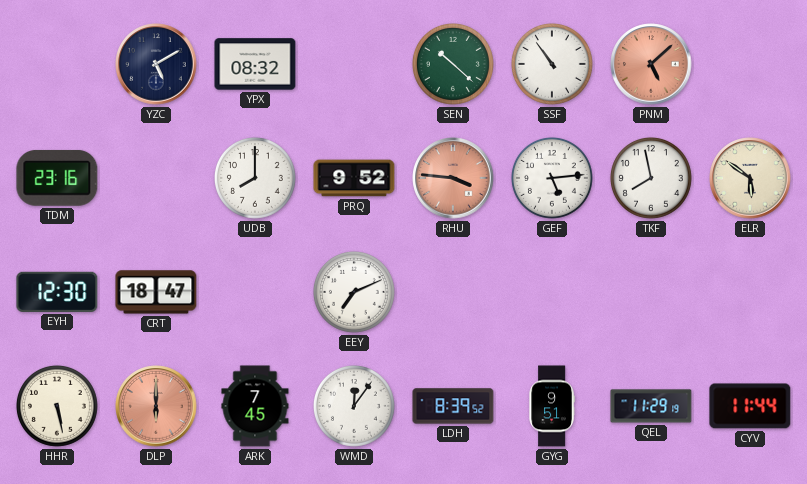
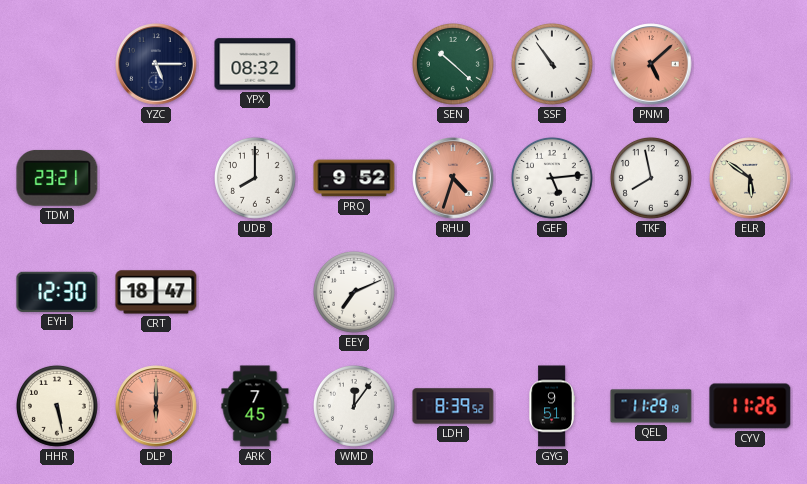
YZC: 5:10 -> 5:15 (156, 64)
TDM: 23:16 -> 23:21 (57, 178)
RHU: 3:46 -> 4:33 (453, 178)
CYV: 11:44 -> 11:26 (750, 406)
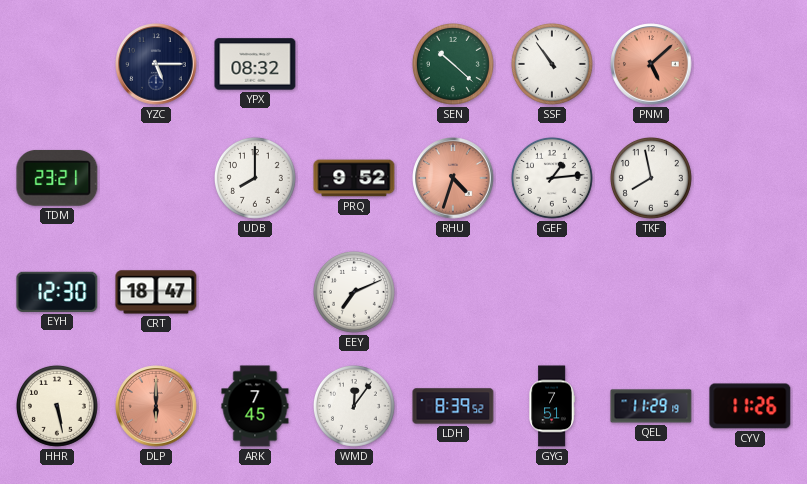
GEF: 5:14 -> 1:14 (552, 178)
ELR: 5:51 -> none (750, 178)
GYG: 9:51 -> 7:51 (552, 406)
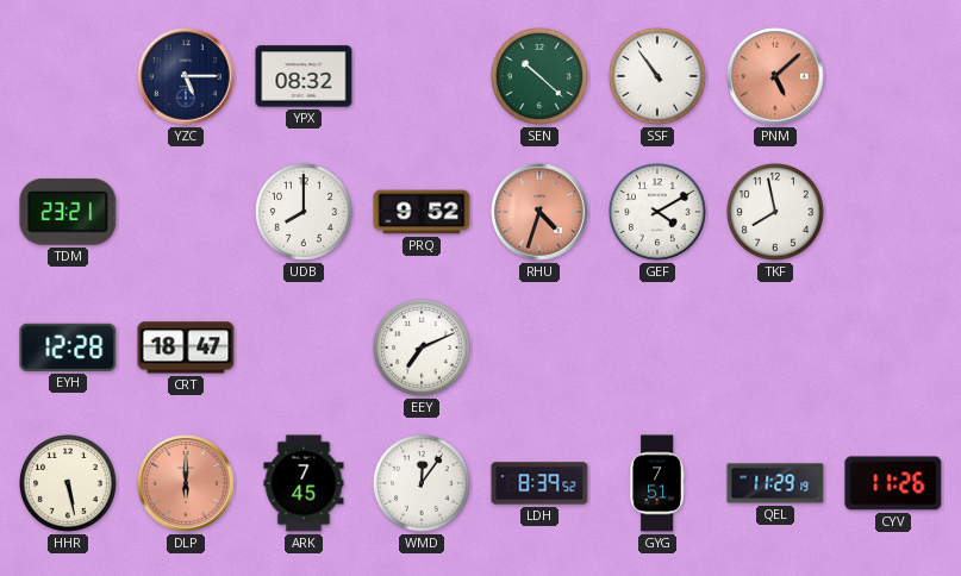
GEF: 1:14 -> 4:10 (657, 212)
EYH: 12:30 -> 12:28 (68, 348)
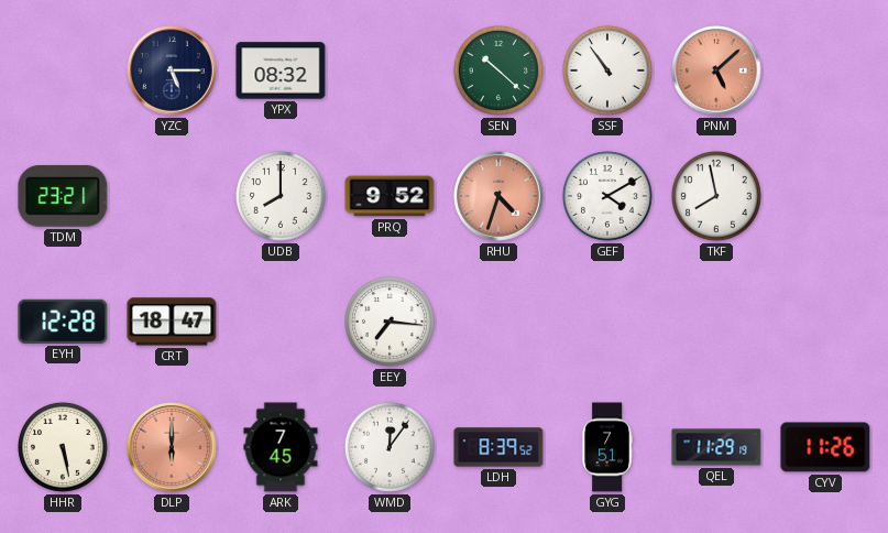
EEY: 7:11 -> 7:16 (390, 322)
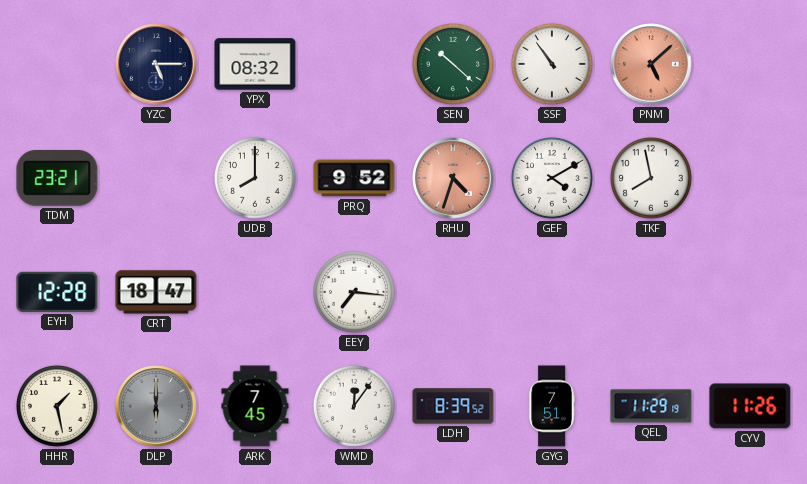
HHR: 5:28 -> 1:28 (57, 406)
DLP dial: salmon -> grey (156, 406)
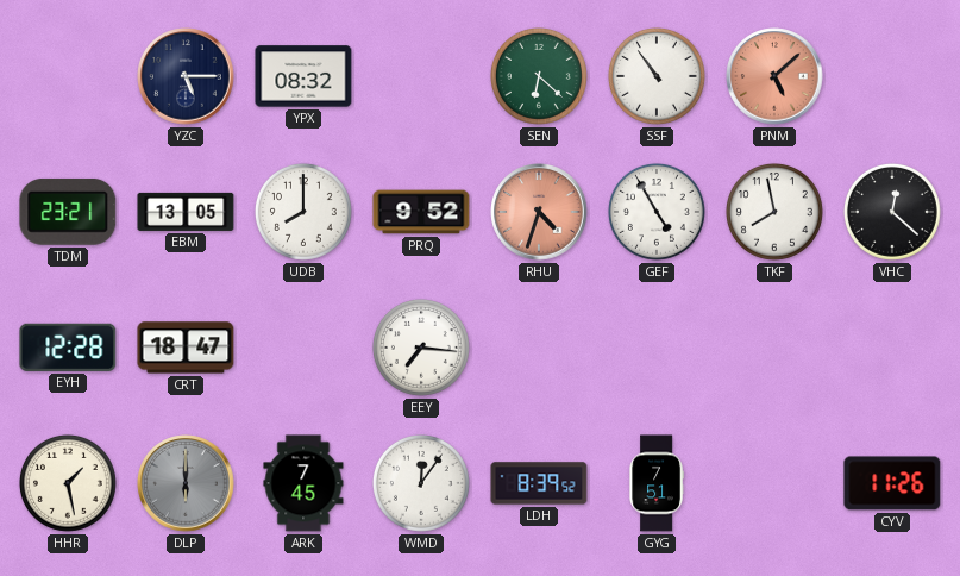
SEN: 10:22 -> 6:22 (539, 76)
EBM: none -> 13:05 (186, 212)
GEF: 4:10 -> 4:55 (657, 212)
VHC: none -> 12:22 (892, 212)
QEL: 11:29 -> none (651, 406)
